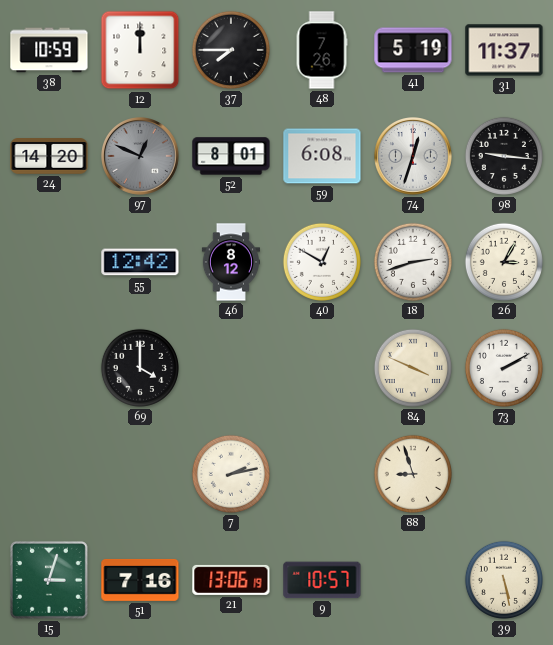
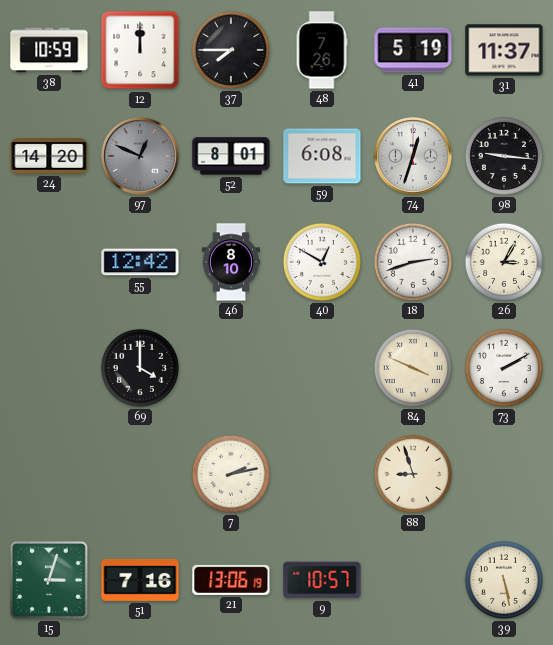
46: 8:12 -> 8:10 (230, 262)
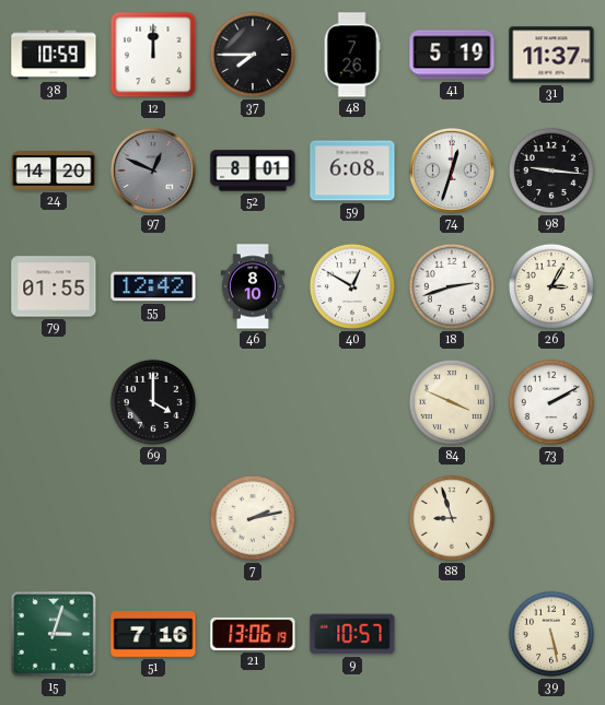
79: none -> 01:55 (54, 286)
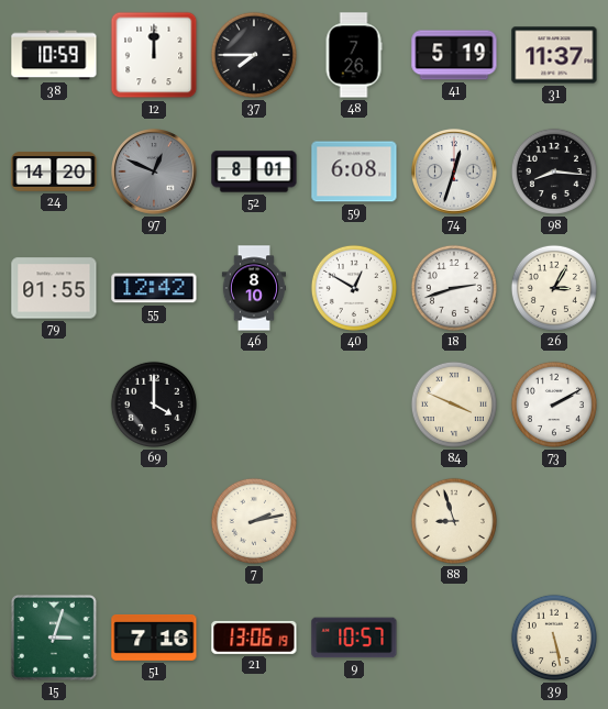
98: 9:16 -> 8:16 (554, 171)
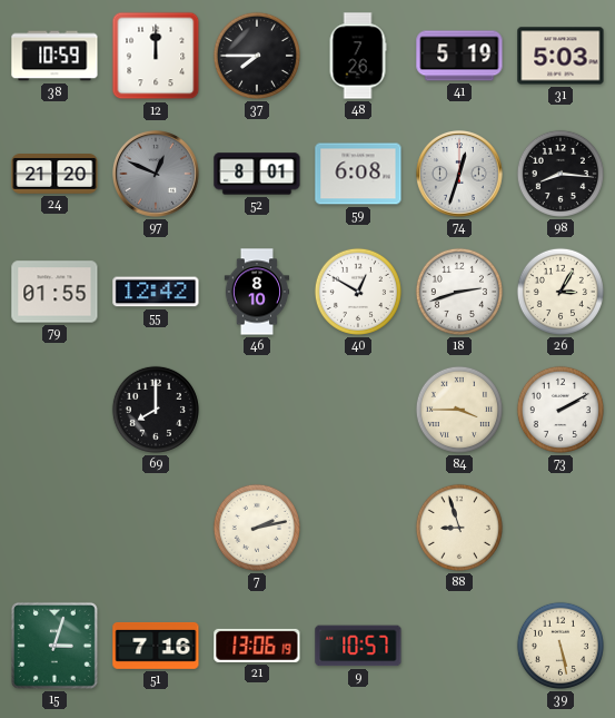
31: 11:37 -> 5:03 (561, 56)
24: 14:20 -> 21:20 (54, 174)
69: 4:00 -> 8:00 (156, 410)
84: 3:49 -> 3:45 (459, 410)
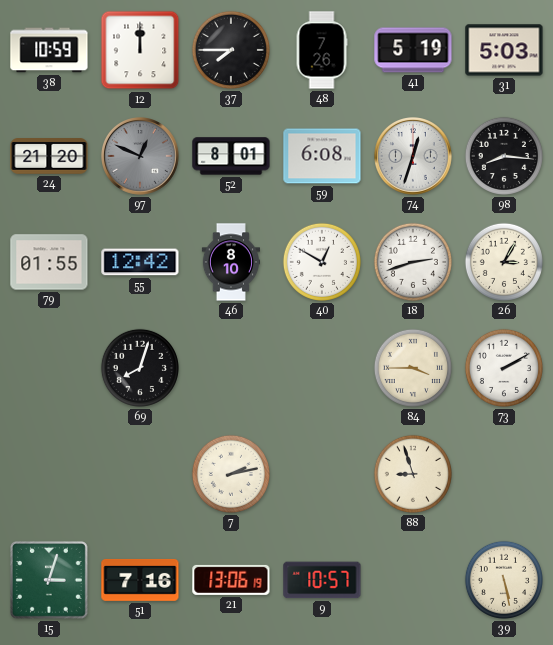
69: 8:00 -> 8:03 (140, 368)
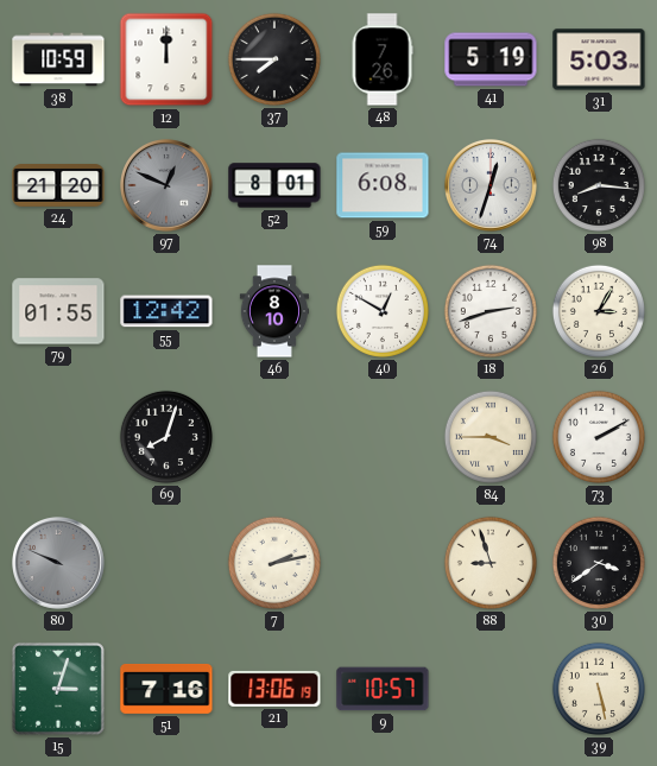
80: none -> 9:49 (59, 564)
30: none -> 3:39 (599, 563)
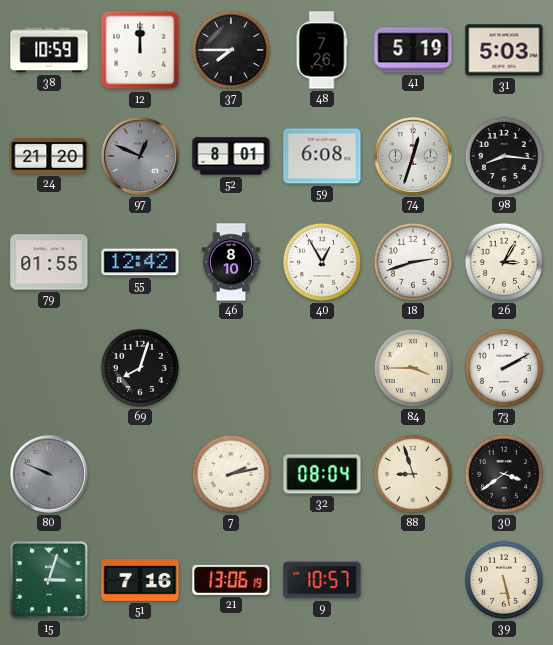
40: 12:50 -> 12:55 (322, 262)
32: none -> 08:04 (322, 474)
